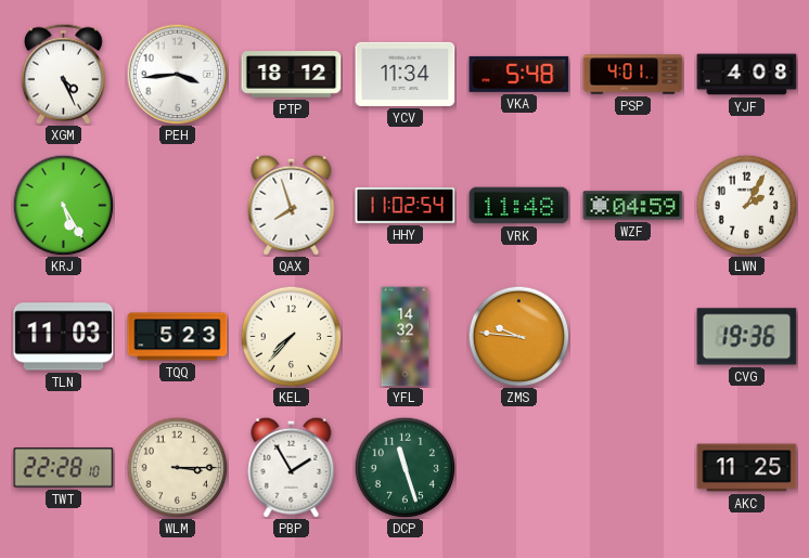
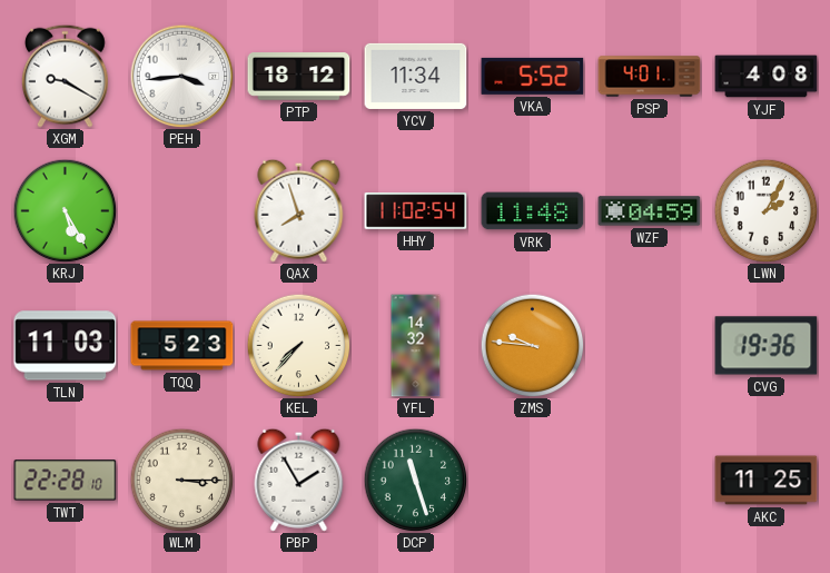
XGM: 4:26 -> 9:20 (66, 76)
VKA: 5:48 -> 5:52 (533, 76)
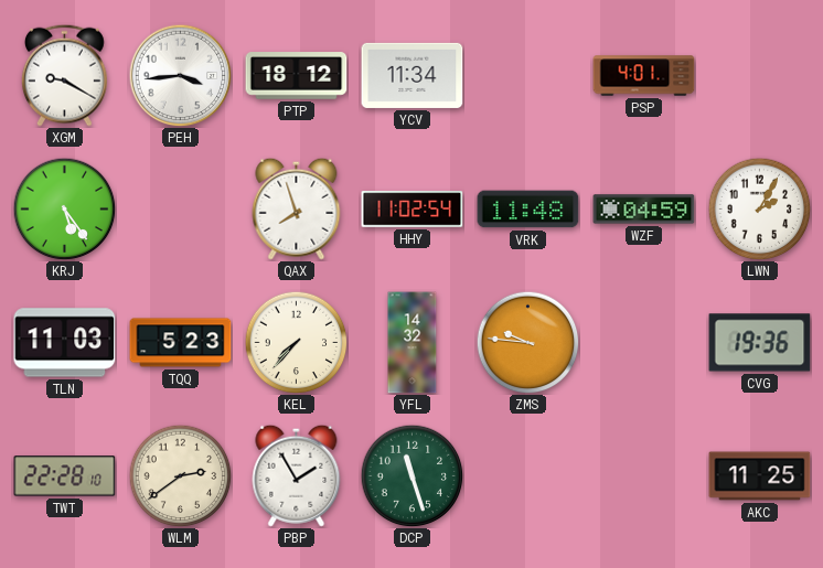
VKA: 5:52 -> none (533, 76)
YJF: 4:08 -> none (767, 77)
KRJ: 5:25 -> 5:24 (64, 208)
WLM: 3:15 -> 2:39 (180, 475)
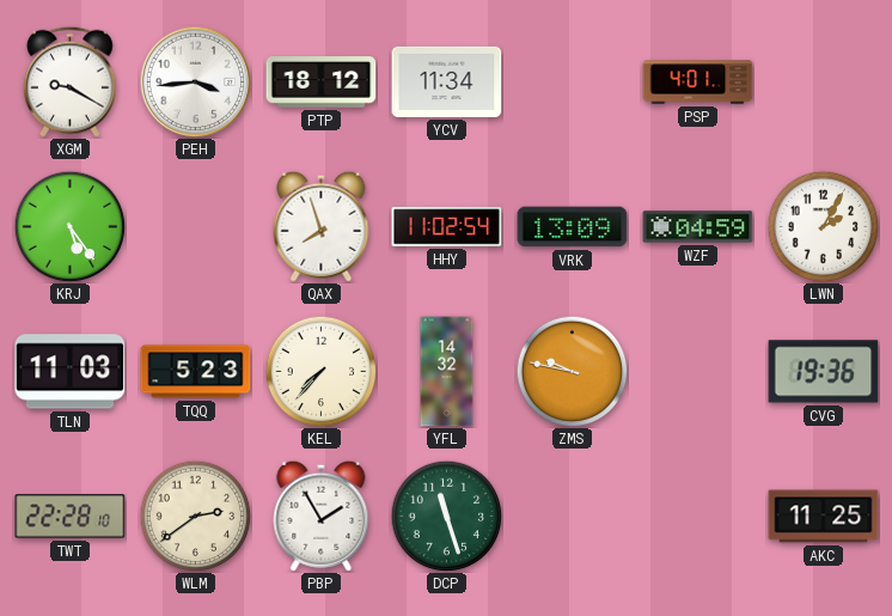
VRK: 11:48 -> 13:09 (573, 227)
ZMS: 9:46 -> 9:47 (572, 371)
